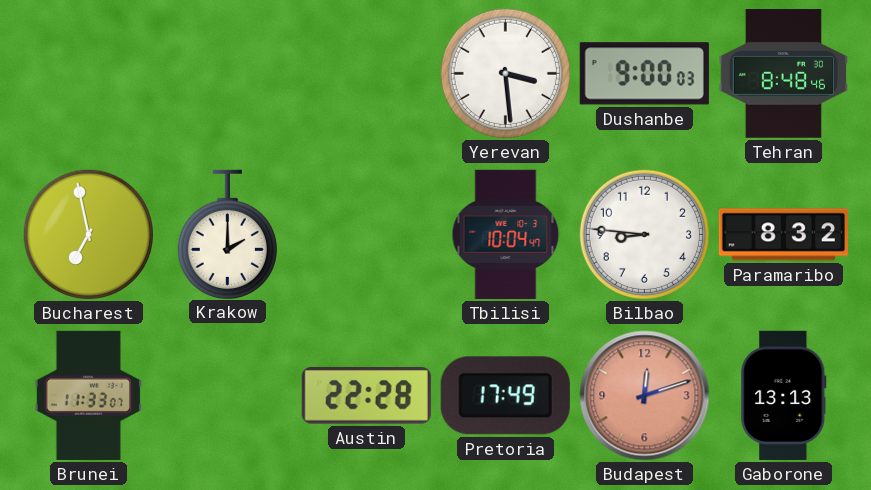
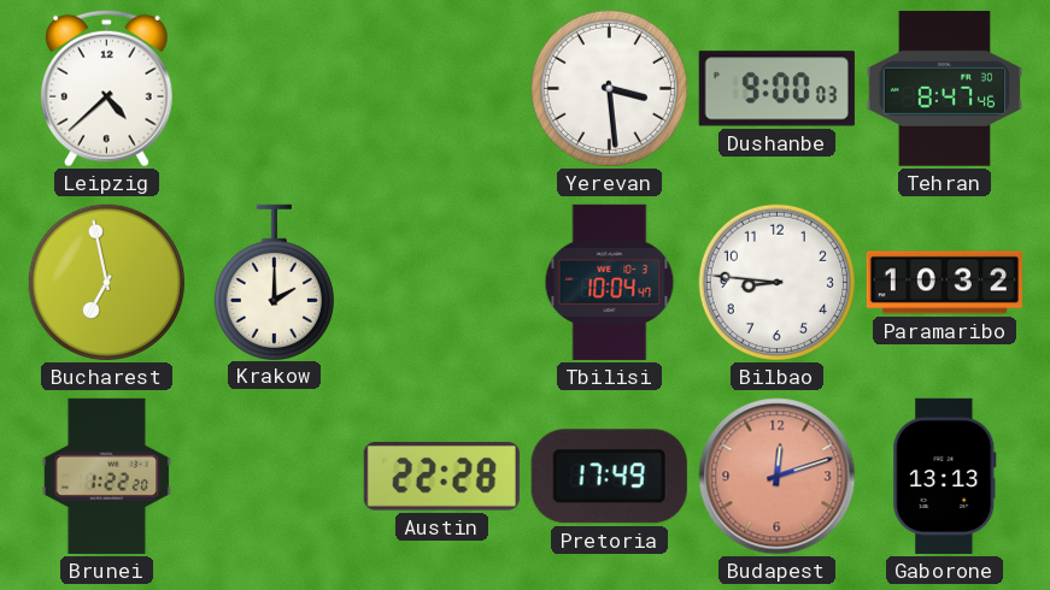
Leipzig: none -> 4:38 (107, 88)
Tehran: 8:48 -> 8:47 (944, 89)
Paramaribo: 8:32 -> 10:32 (944, 283)
Brunei: 11:33 -> 1:22 (106, 476)
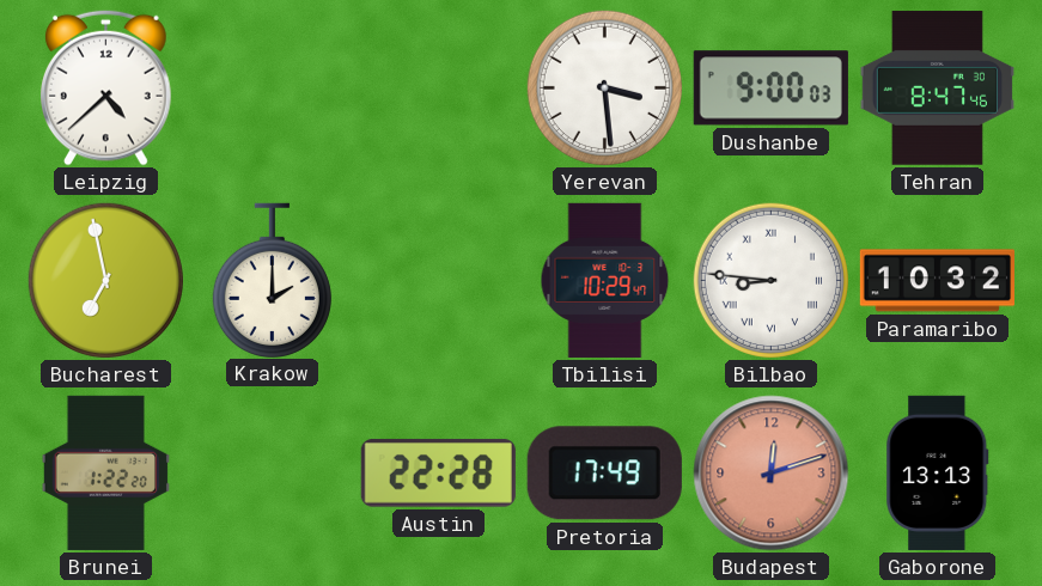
Tbilisi: 10:04 -> 10:29 (605, 280)
Bilbao numerals: Arabic -> Roman (770, 280)
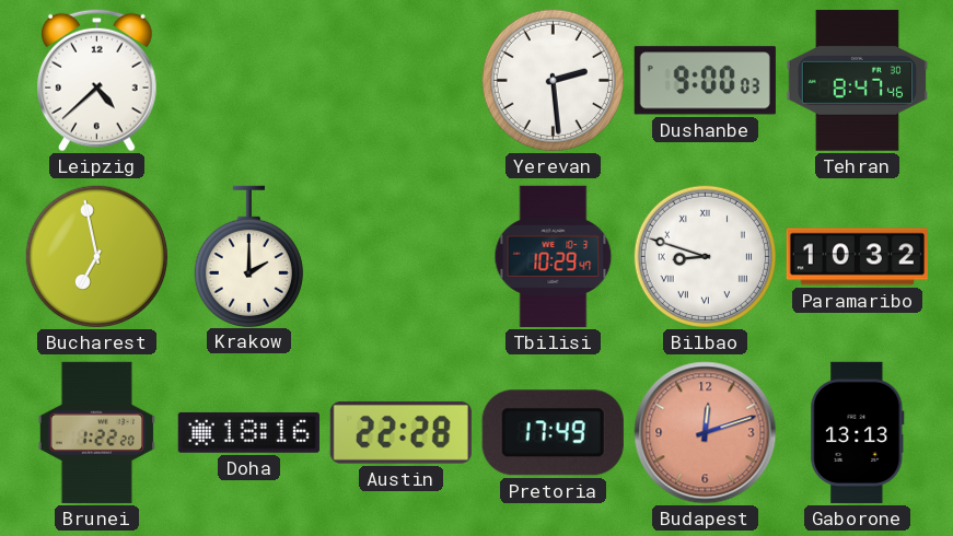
Yerevan: 3:29 -> 2:29 (553, 80)
Bilbao: 8:46 -> 8:48 (705, 256)
Doha: none -> 18:16 (248, 432)
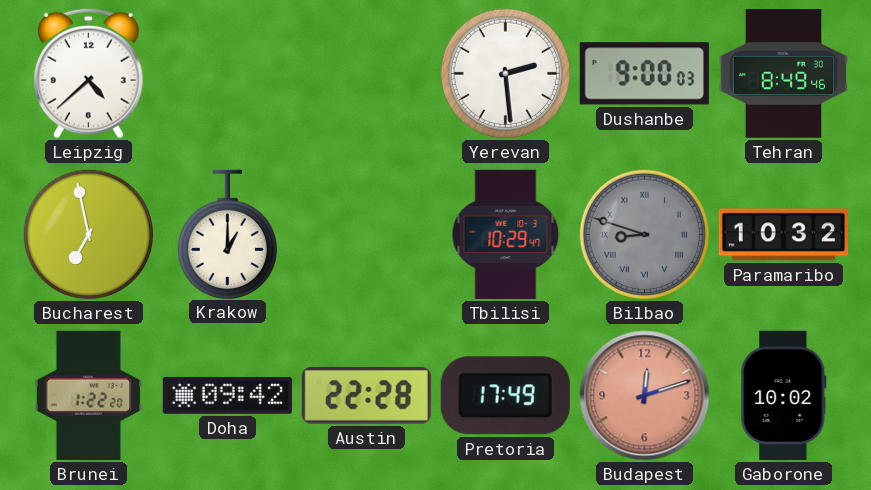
Tehran: 8:47 -> 8:49 (783, 74)
Krakow: 2:00 -> 1:00 (227, 234)
Bilbao dial: white -> grey (644, 234)
Doha: 18:16 -> 09:42 (227, 395)
Gaborone: 13:13 -> 10:02 (784, 395)
